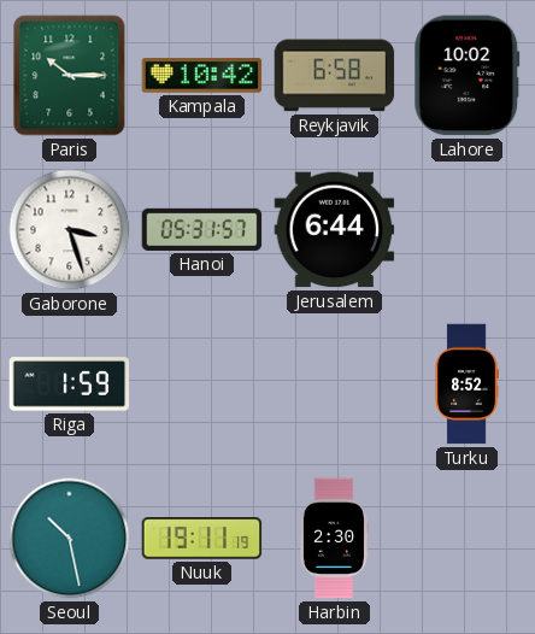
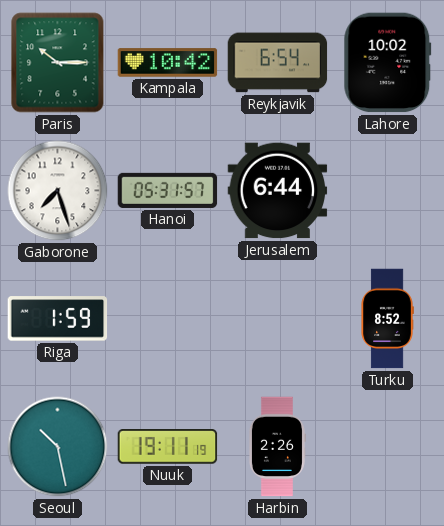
Reykjavik: 6:58 -> 6:54 (278, 63)
Gaborone: 3:27 -> 7:27 (58, 191)
Harbin: 2:30 -> 2:26 (277, 447)
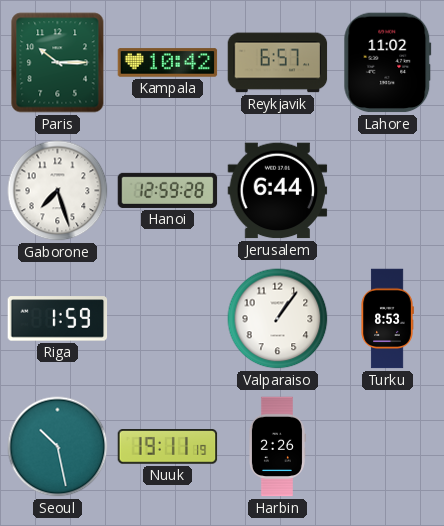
Reykjavik: 6:54 -> 6:57 (278, 63)
Lahore: 10:02 -> 11:02 (388, 63)
Hanoi: 05:31 -> 12:59 (168, 190)
Valparaiso: none -> 1:06 (278, 319)
Turku: 8:52 -> 8:53 (387, 319)
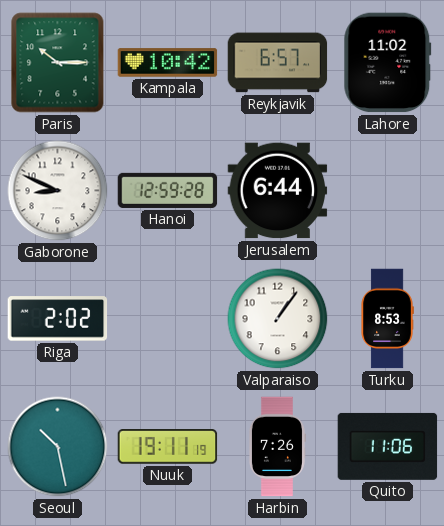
Gaborone: 7:27 -> 8:49 (58, 191)
Riga: 1:59 -> 2:02 (58, 319)
Harbin: 2:26 -> 7:26 (277, 447)
Quito: none -> 11:06 (388, 446)
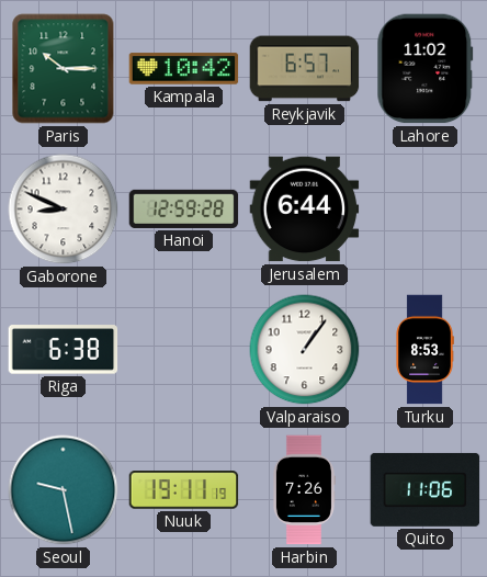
Riga: 2:02 -> 6:38 (64, 350)
Seoul: 10:28 -> 9:28 (64, 490)
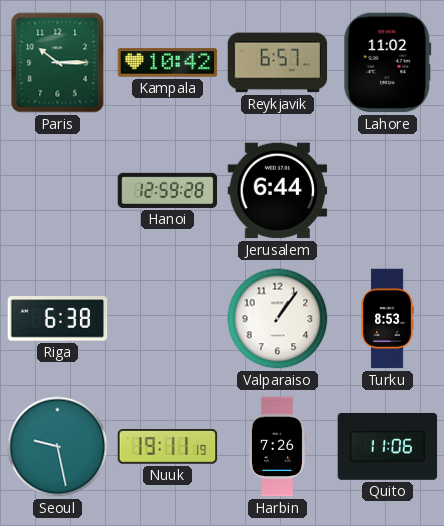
Gaborone: 8:49 -> none (64, 210)
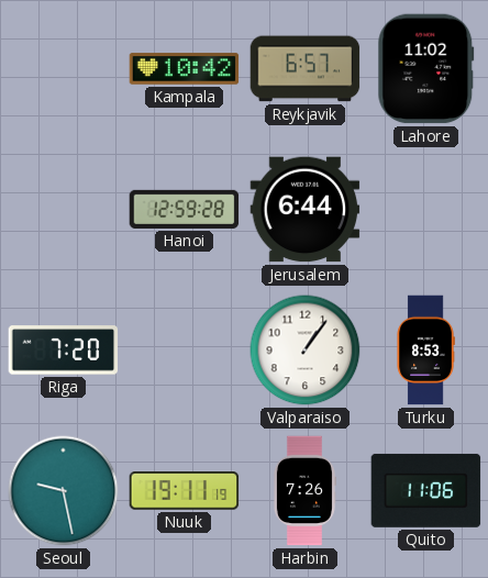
Paris: 10:15 -> none (58, 63)
Riga: 6:38 -> 7:20 (64, 351)
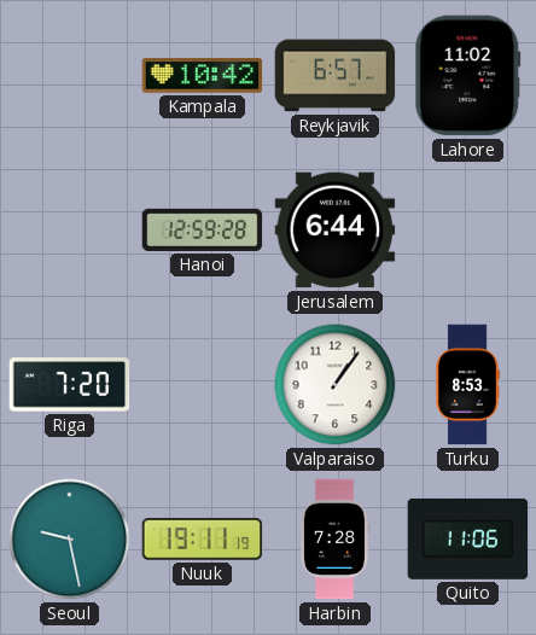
Harbin: 7:26 -> 7:28 (334, 540)
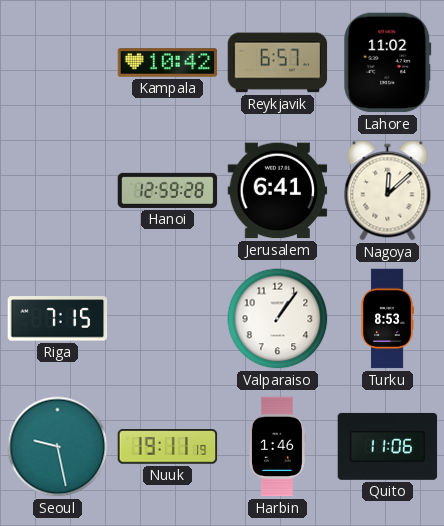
Jerusalem: 6:44 -> 6:41 (278, 191)
Nagoya: none -> 12:08 (388, 191)
Riga: 7:20 -> 7:15 (58, 319)
Harbin: 7:28 -> 1:46 (277, 447)
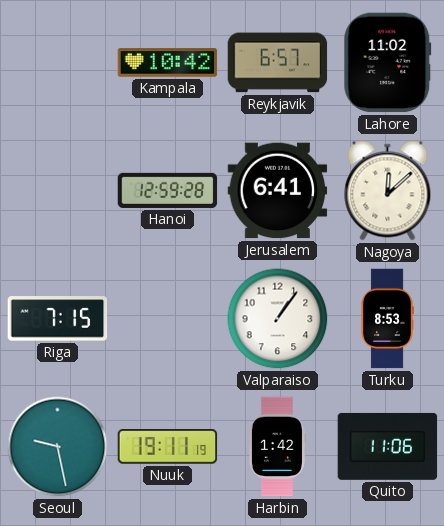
Harbin: 1:46 -> 1:42 (277, 447)
